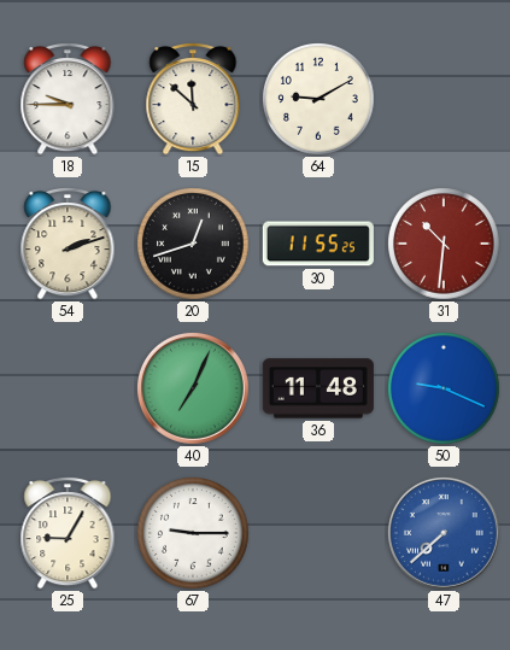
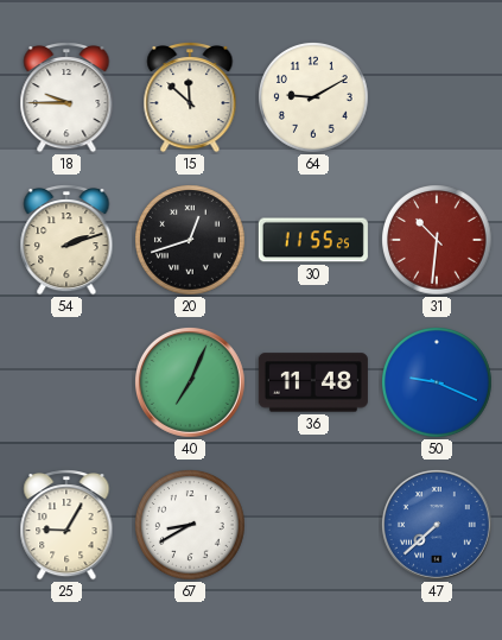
67: 9:15 -> 8:40 (191, 526)
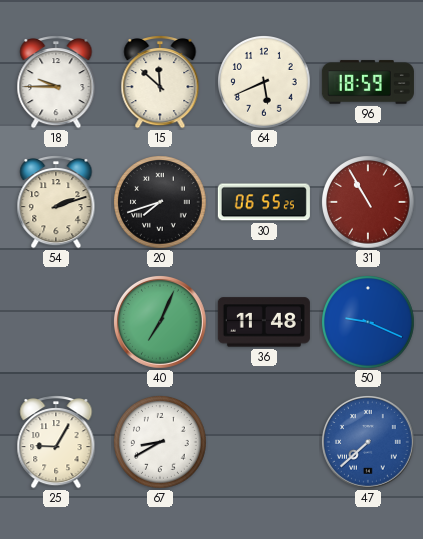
64: 9:10 -> 5:41 (265, 83)
96: none -> 18:59 (368, 82)
20: 12:42 -> 7:42 (161, 203)
30: 11:55 -> 06:55 (264, 202)
31: 10:31 -> 10:55 (369, 203)
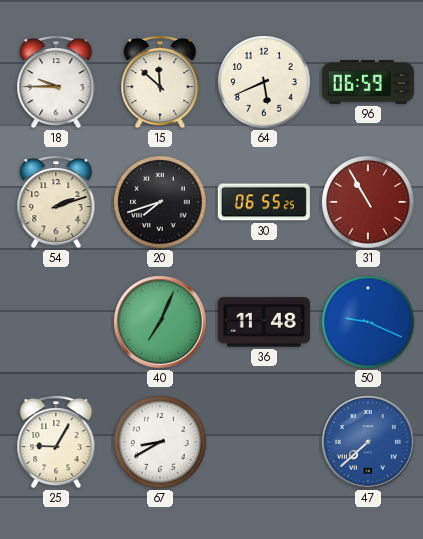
96: 18:59 -> 06:59 (368, 82)
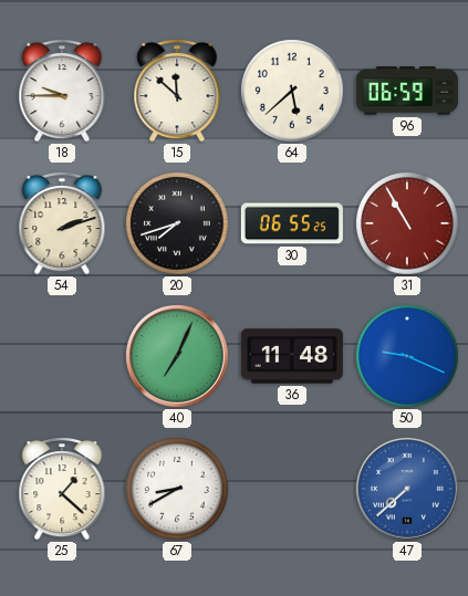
64: 5:41 -> 5:38 (293, 92)
25: 9:05 -> 1:22 (62, 490)
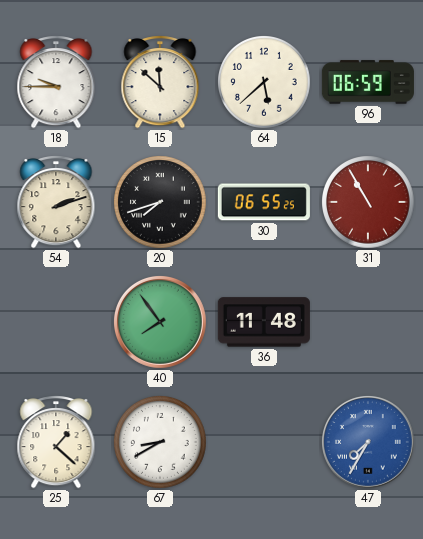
40: 7:04 -> 7:54 (160, 322)
50: 9:19 -> none (408, 357)
47: 7:38 -> 7:35 (368, 442)
